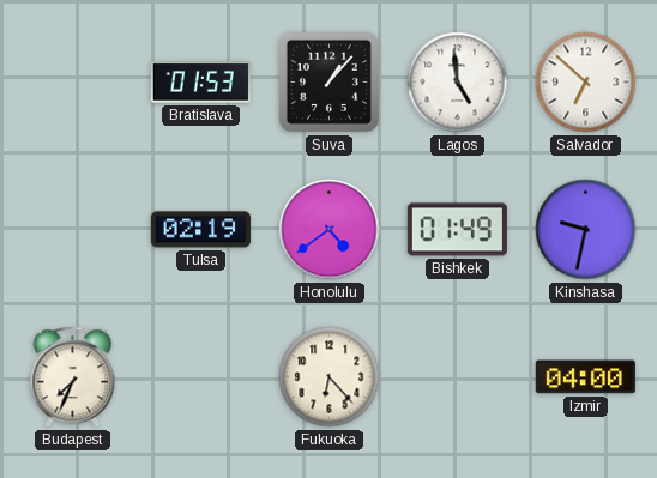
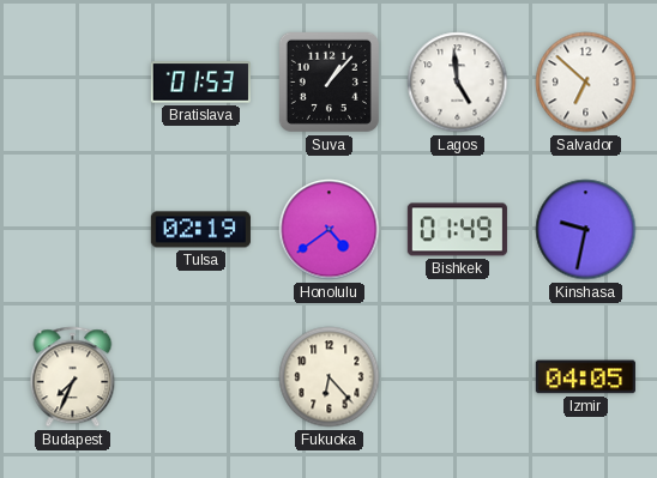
Izmir: 04:00 -> 04:05 (585, 377)
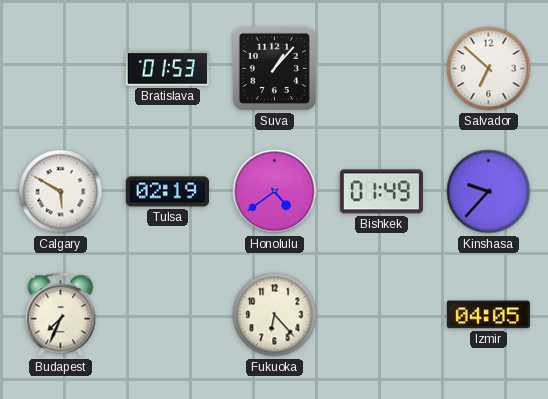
Lagos: 4:59 -> none (458, 83)
Calgary: none -> 5:50 (61, 192)
Kinshasa: 9:32 -> 9:37 (489, 192)
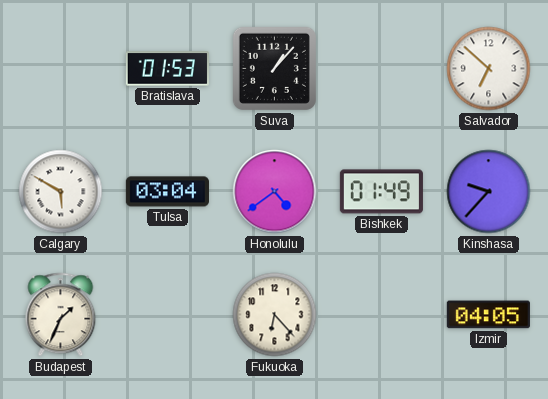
Tulsa: 02:19 -> 03:04 (167, 192)
Budapest: 7:34 -> 1:34 (61, 315)
